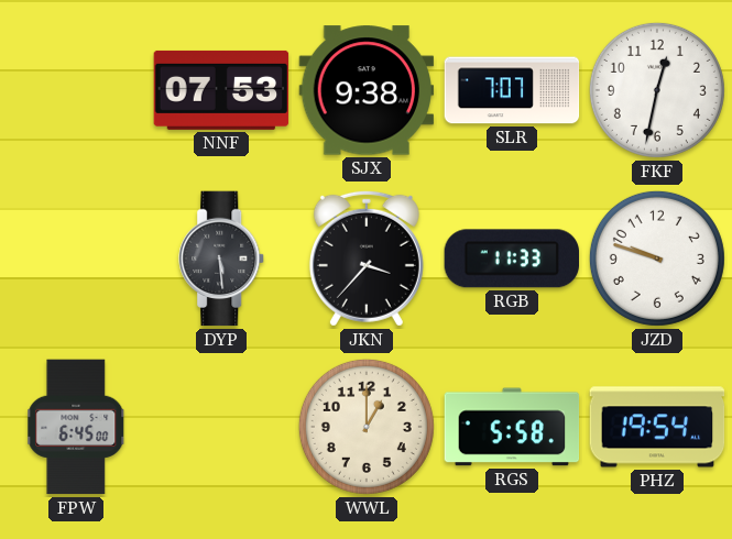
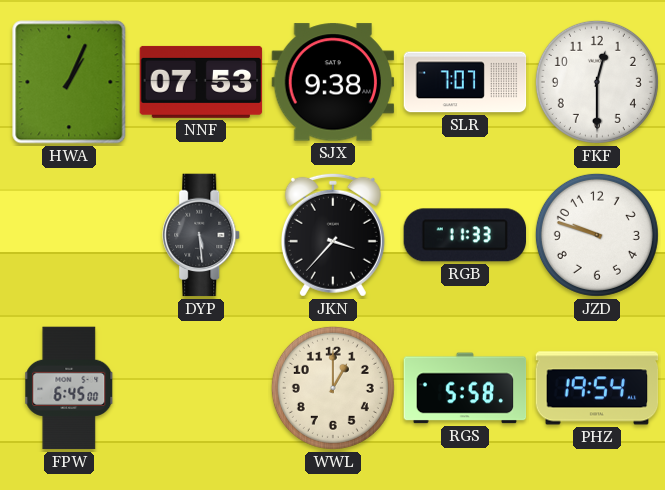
HWA: none -> 1:04 (69, 82)
FKF: 12:32 -> 12:30 (597, 82)
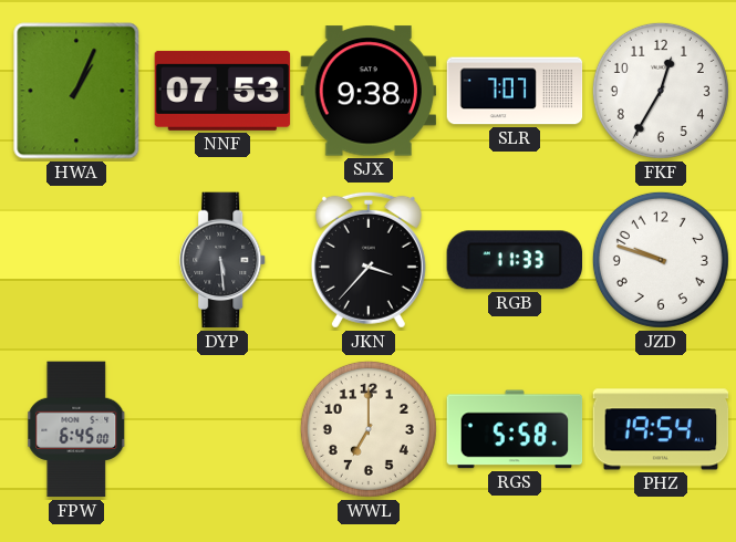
FKF: 12:30 -> 12:35 (661, 91)
WWL: 1:00 -> 7:00 (369, 429)
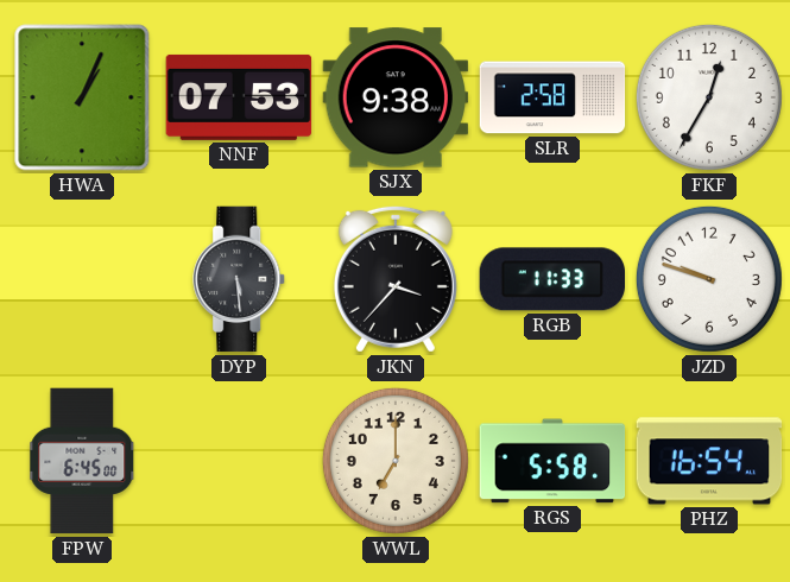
SLR: 7:07 -> 2:58 (552, 97)
PHZ: 19:54 -> 16:54 (709, 461)
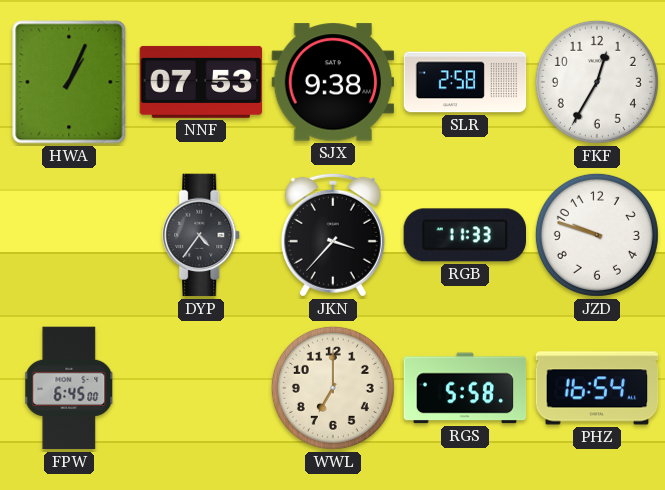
DYP: 5:29 -> 4:36 (202, 235)
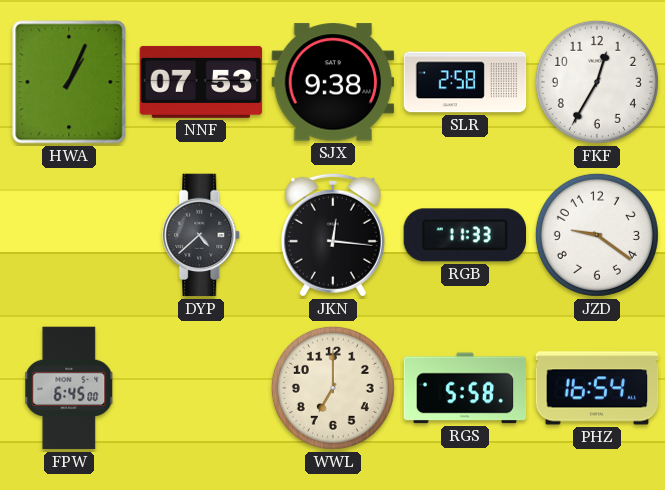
DYP: 4:36 -> 4:38 (202, 235)
JKN: 3:37 -> 12:16 (333, 235)
JZD: 9:48 -> 9:21 (597, 235)
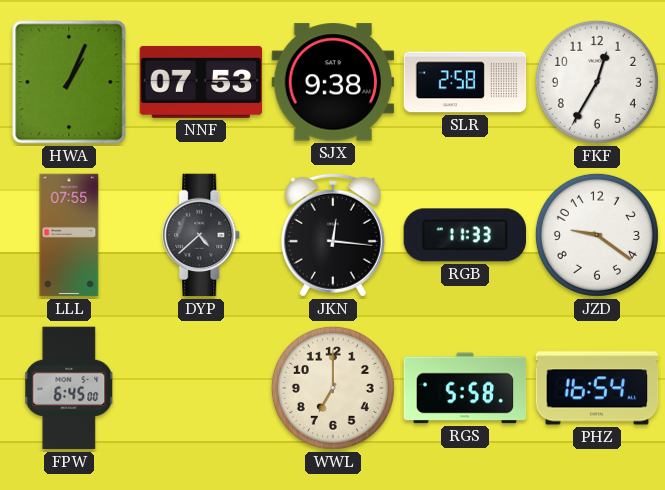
LLL: none -> 07:55 (69, 235)
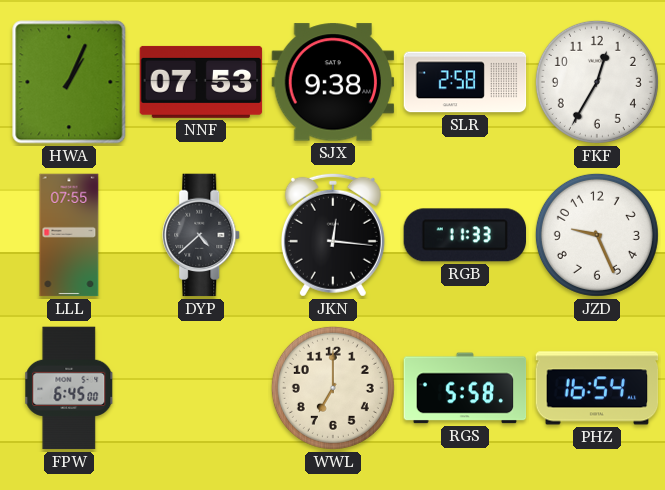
JZD: 9:21 -> 9:26 (597, 235)
